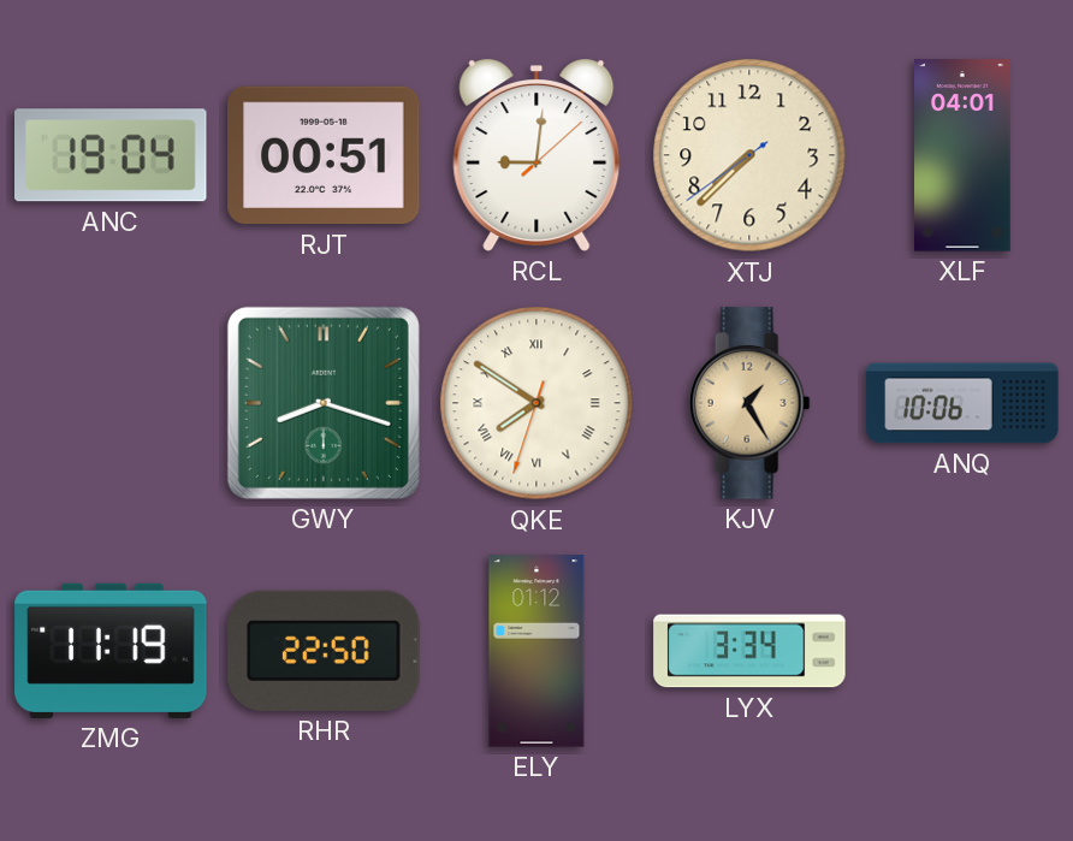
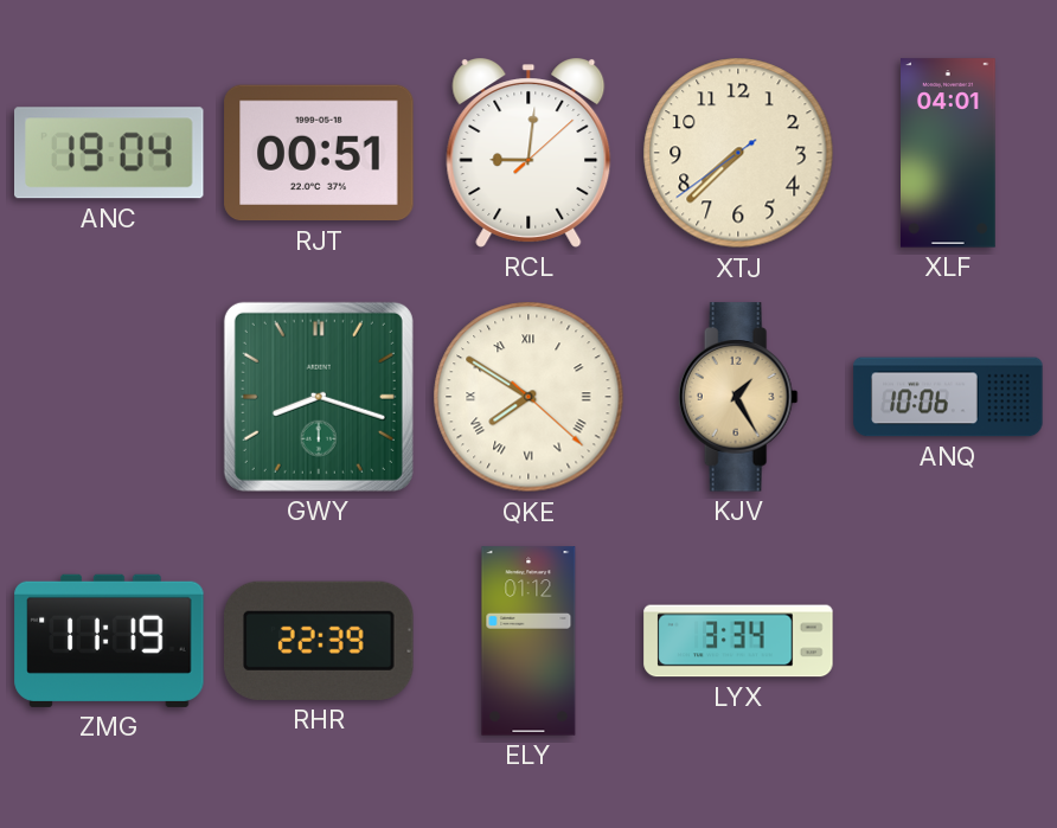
QKE: 7:50:33 -> 7:50:22 (528, 397)
RHR: 22:50 -> 22:39 (319, 641)
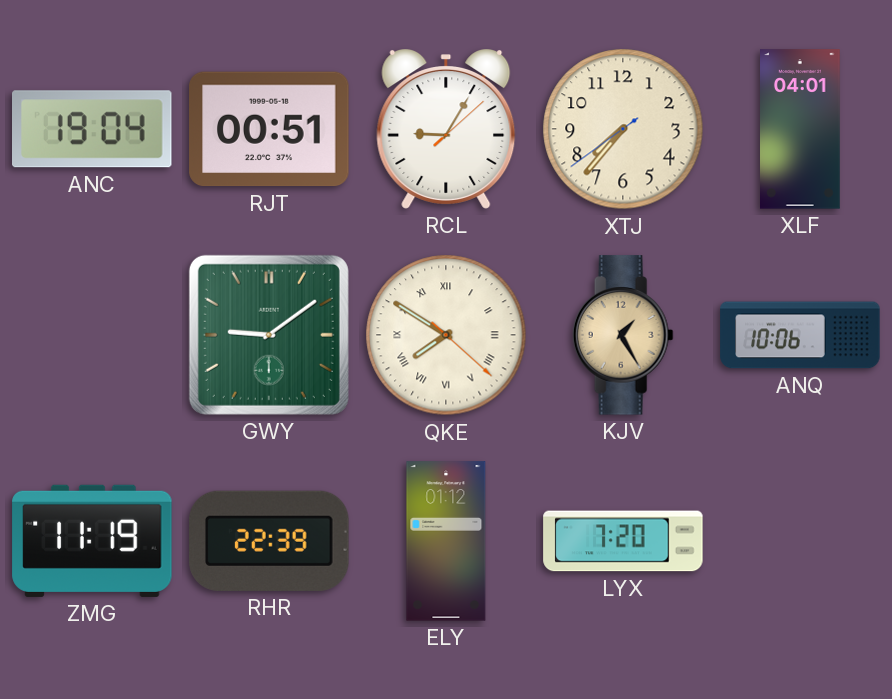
RCL: 9:01 -> 9:05 (446, 129)
XTJ: 7:37 -> 7:36 (623, 129)
GWY: 8:18 -> 9:09 (269, 335)
LYX: 3:34 -> 7:20 (623, 541)
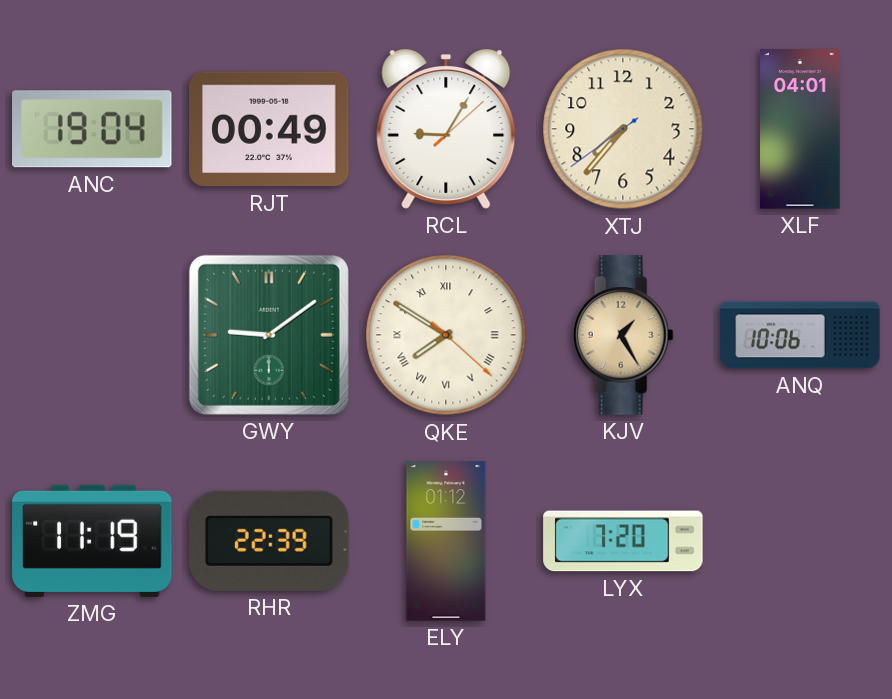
RJT: 00:51 -> 00:49 (269, 129)
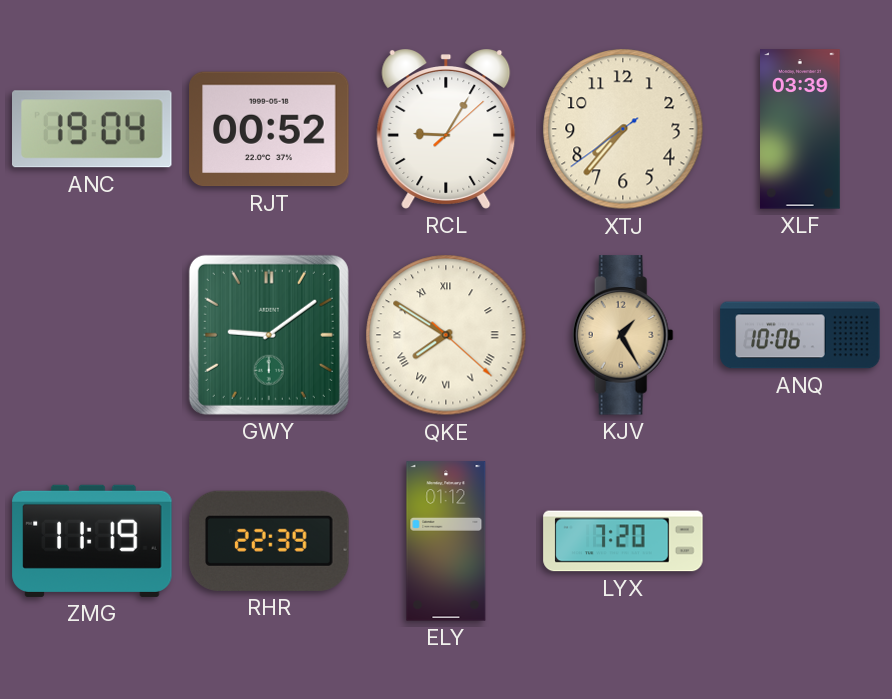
RJT: 00:49 -> 00:52 (269, 129)
XLF: 04:01 -> 03:39 (801, 129)
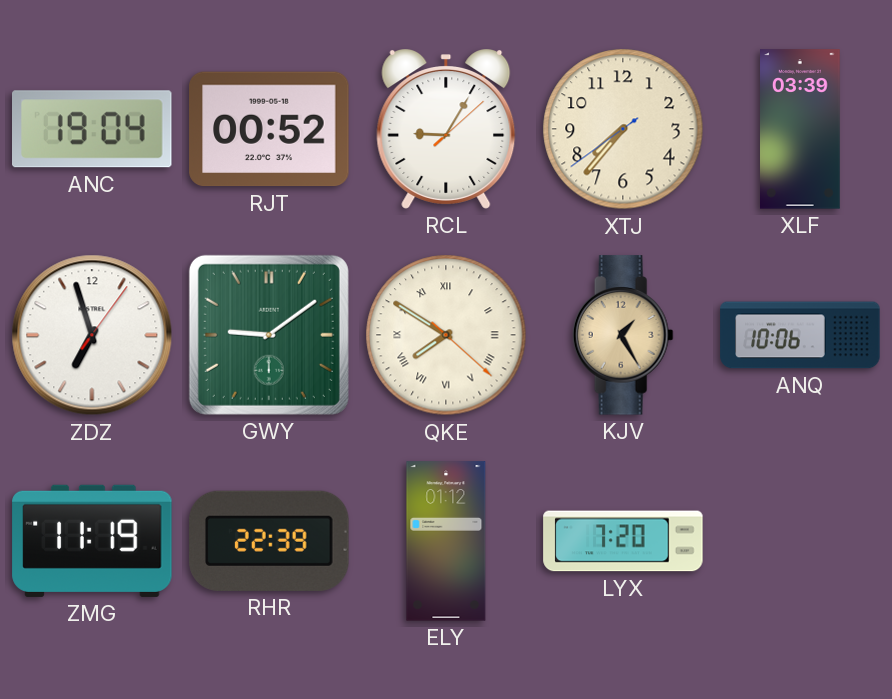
ZDZ: none -> 6:57 (92, 335)
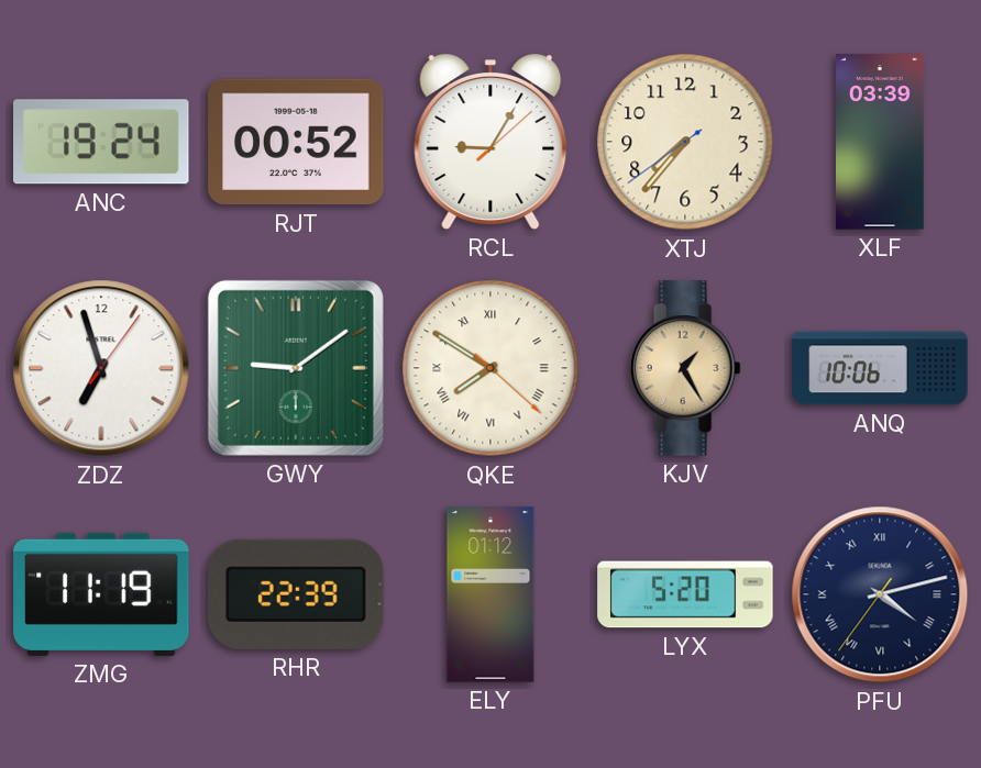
ANC: 19:04 -> 19:24 (102, 142)
LYX: 7:20 -> 5:20 (685, 594)
PFU: none -> 4:12 (880, 594)
